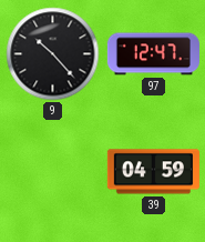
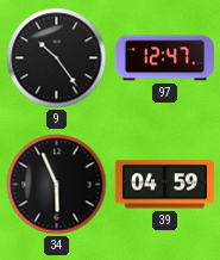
9: 10:23 -> 10:24 (57, 58)
34: none -> 5:56 (57, 185)
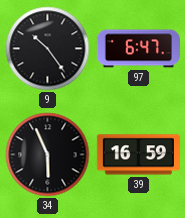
97: 12:47 -> 6:47 (138, 49)
39: 04:59 -> 16:59 (138, 155)
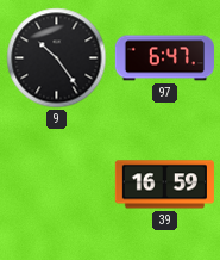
34: 5:56 -> none (48, 155)
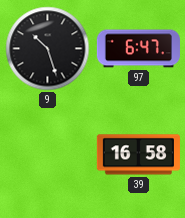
9: 10:24 -> 10:27 (48, 49)
39: 16:59 -> 16:58 (138, 155)
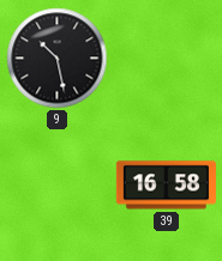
9: 10:27 -> 10:28 (58, 59)
97: 6:47 -> none (138, 49)
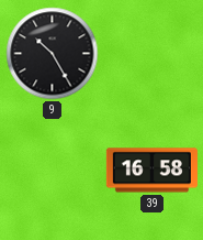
9: 10:28 -> 10:25 (53, 54)
